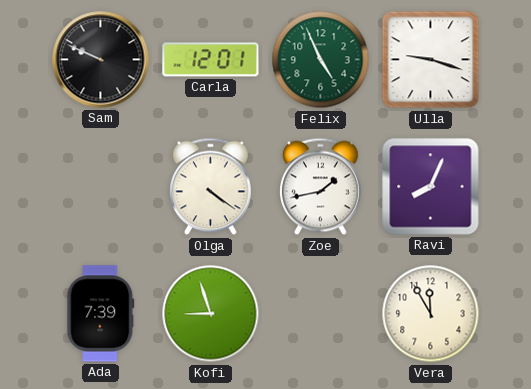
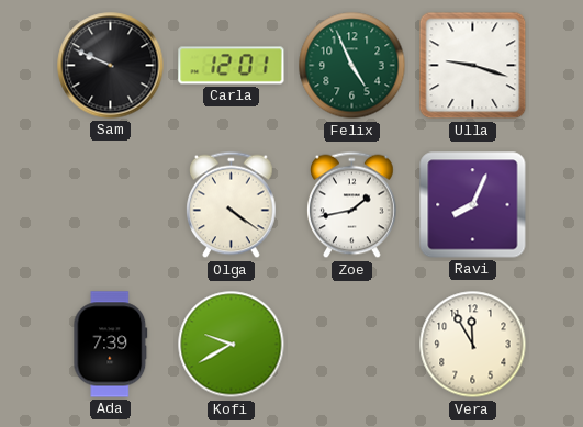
Kofi: 8:57 -> 9:40 (232, 345)
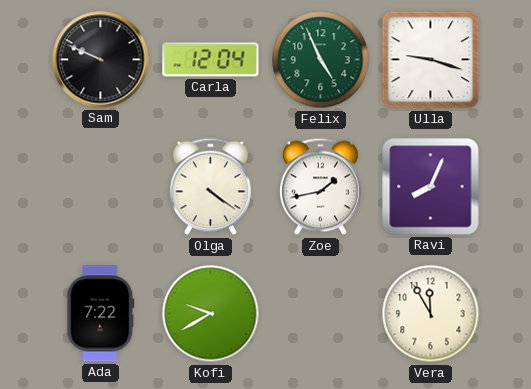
Carla: 12:01 -> 12:04 (211, 60)
Ada: 7:39 -> 7:22 (101, 314)
